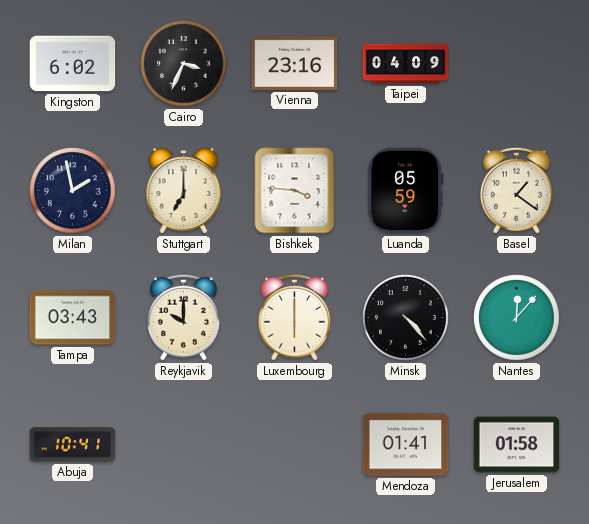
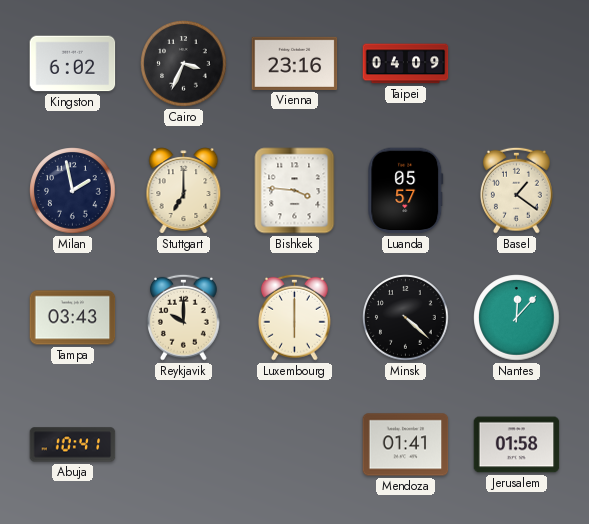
Luanda: 05:59 -> 05:57 (406, 191)
Minsk: 4:23 -> 4:22 (406, 318)
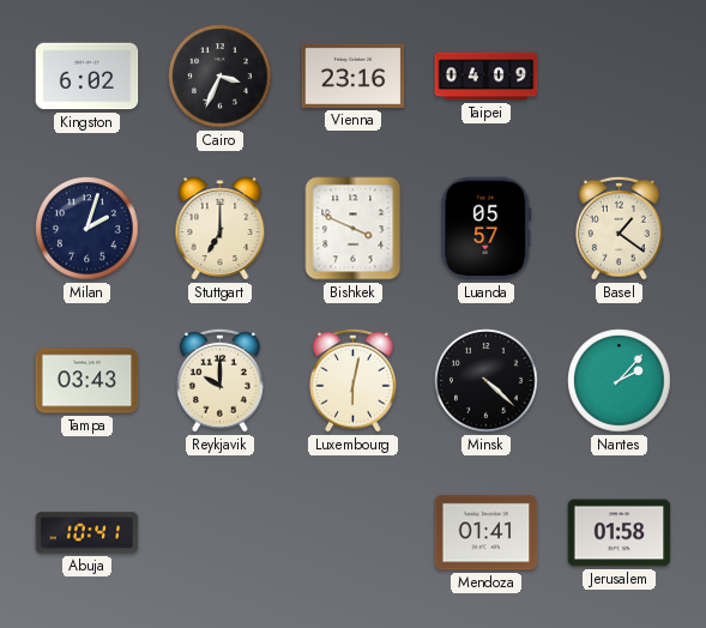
Milan: 1:58 -> 2:03 (88, 229)
Bishkek: 3:46 -> 3:49 (354, 229)
Luxembourg: 6:00 -> 6:02 (352, 380)
Nantes: 12:07 -> 2:07 (620, 381)
